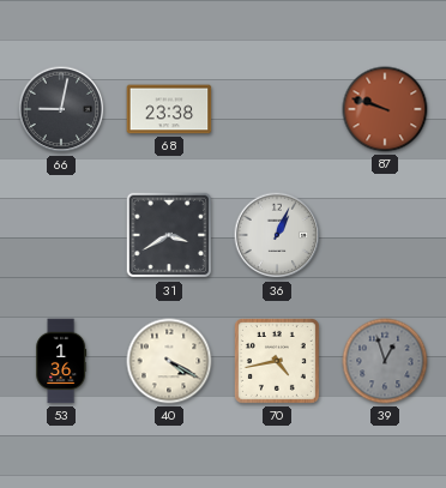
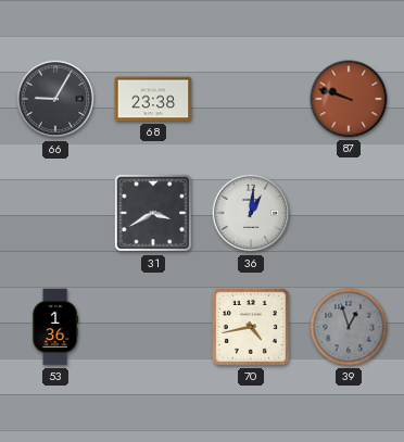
66: 9:02 -> 9:05 (55, 99)
36: 1:04 -> 1:01 (251, 213)
40: 4:20 -> none (169, 361)
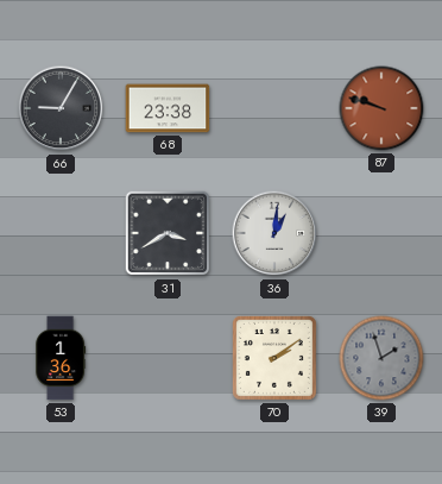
70: 4:43 -> 2:09 (274, 358)
39: 12:57 -> 1:57 (381, 358)
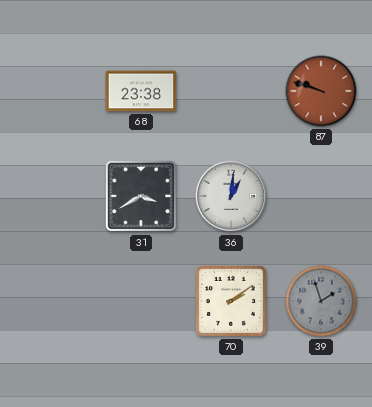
66: 9:05 -> none (61, 108)
53: 1:36 -> none (61, 358)
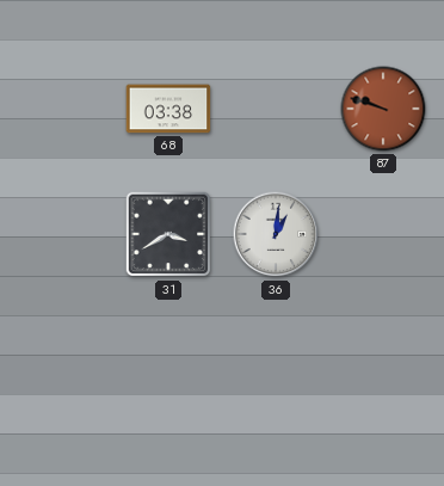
68: 23:38 -> 03:38 (168, 109)
70: 2:09 -> none (231, 301)
39: 1:57 -> none (321, 301)
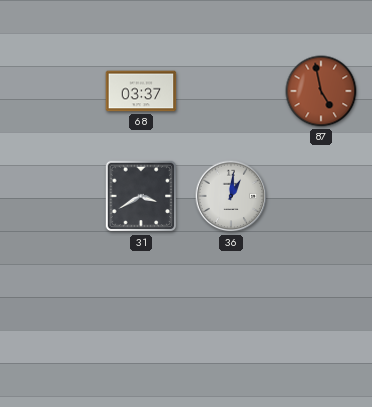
68: 03:38 -> 03:37 (141, 91)
87: 9:48 -> 4:58 (321, 91)
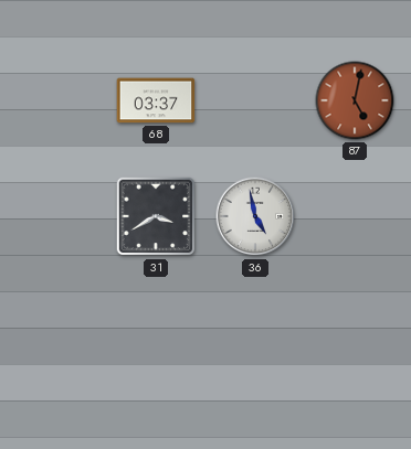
87: 4:58 -> 5:02 (355, 100)
36: 1:01 -> 4:58 (255, 216)
